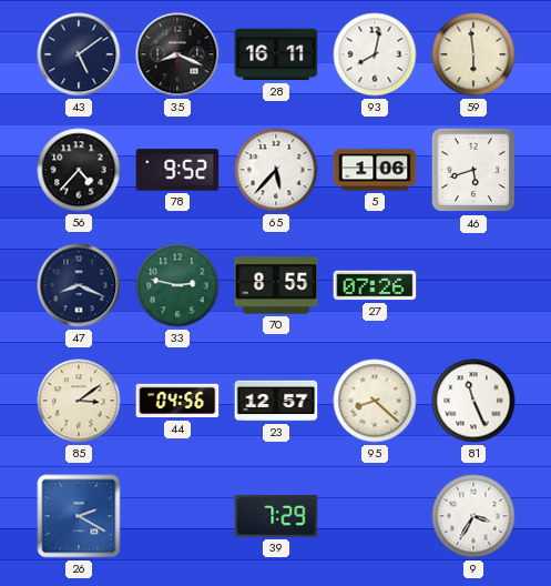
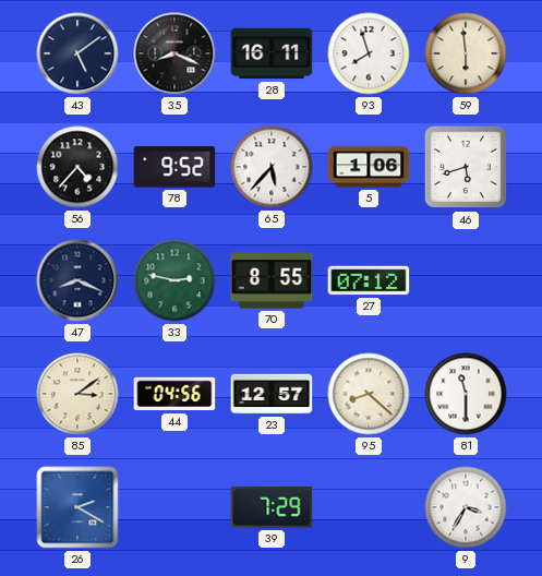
93: 8:02 -> 7:57 (369, 53)
27: 07:26 -> 07:12 (369, 280)
81: 11:26 -> 11:30 (466, 394)
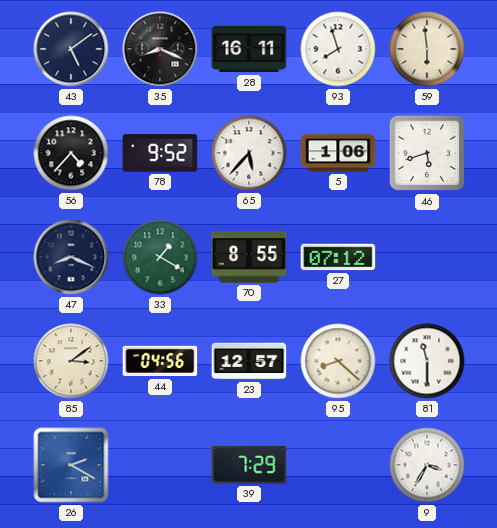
33: 2:47 -> 1:20 (160, 257)
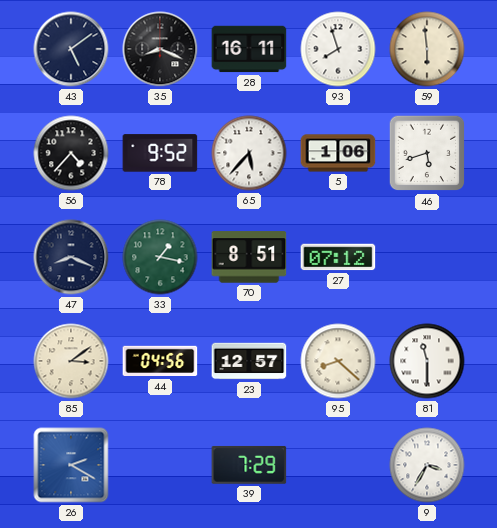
33: 1:20 -> 1:17 (160, 257)
70: 8:55 -> 8:51 (249, 257)
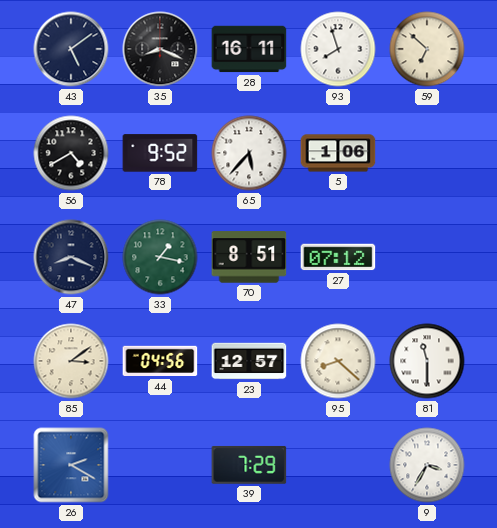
59: 5:59 -> 6:52 (427, 49)
56: 4:37 -> 4:40 (71, 153)
46: 5:42 -> none (427, 153)
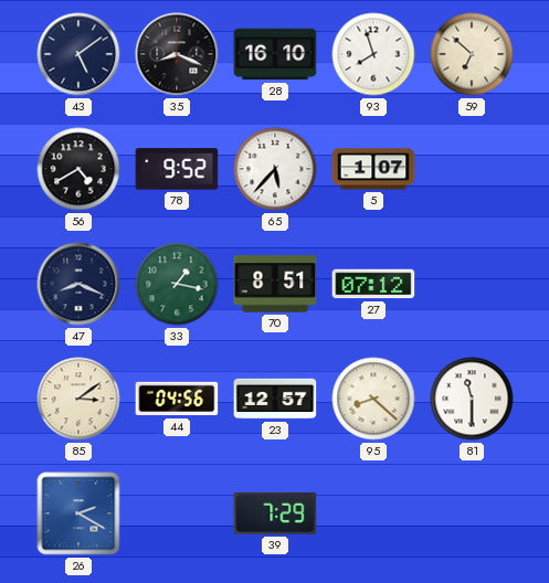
28: 16:11 -> 16:10 (275, 54)
5: 1:06 -> 1:07 (373, 169)
9: 3:35 -> none (427, 465)
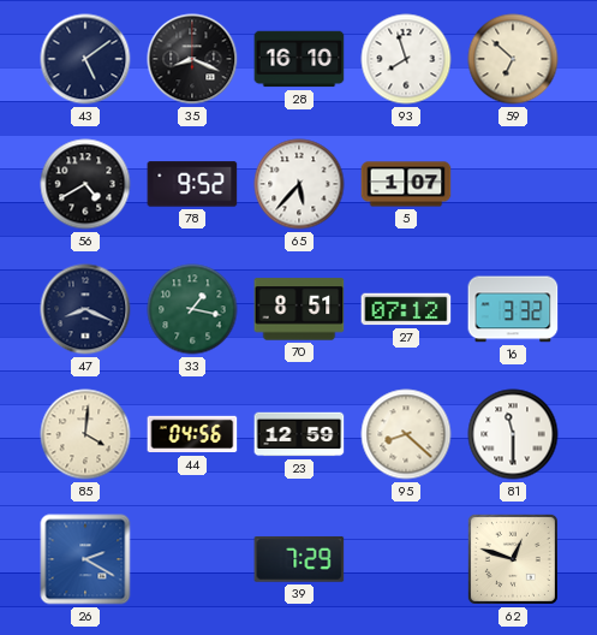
16: none -> 3:32 (513, 309)
85: 3:09 -> 4:01 (85, 434)
23: 12:57 -> 12:59 (299, 434)
62: none -> 12:48 (513, 559)
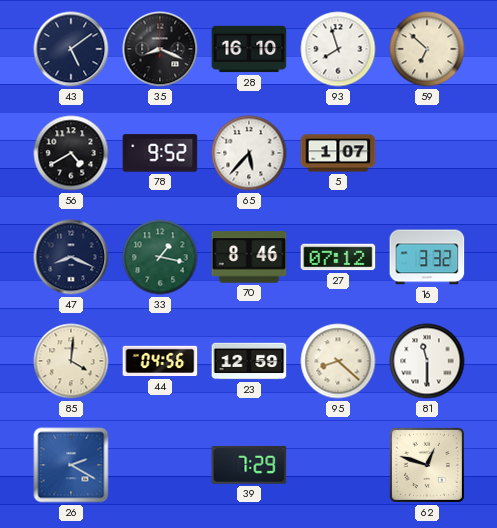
70: 8:51 -> 8:46 (249, 257)
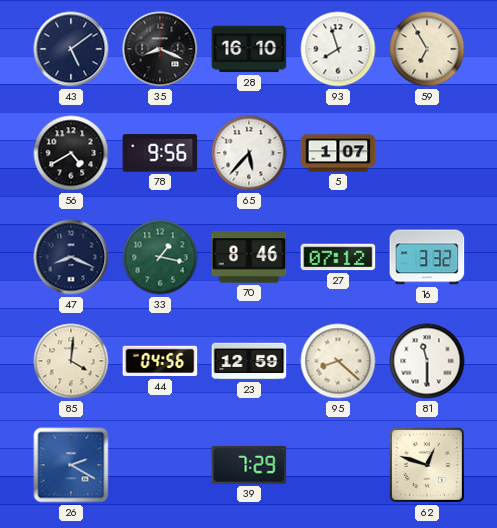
59: 6:52 -> 6:55 (427, 49)
78: 9:52 -> 9:56 (160, 153)
